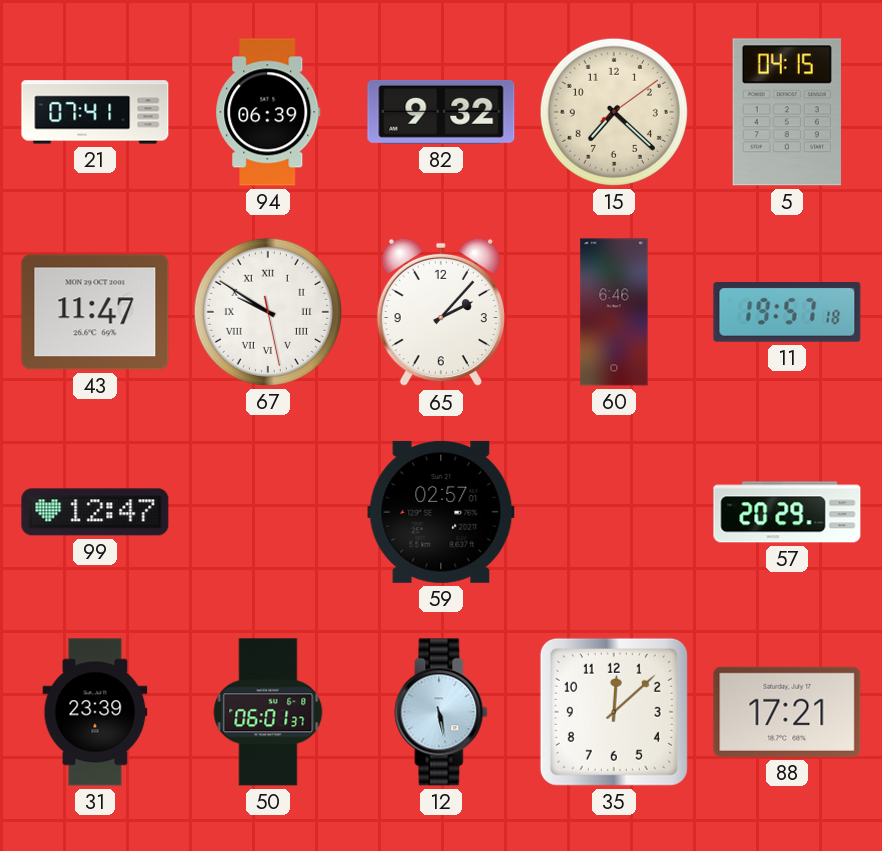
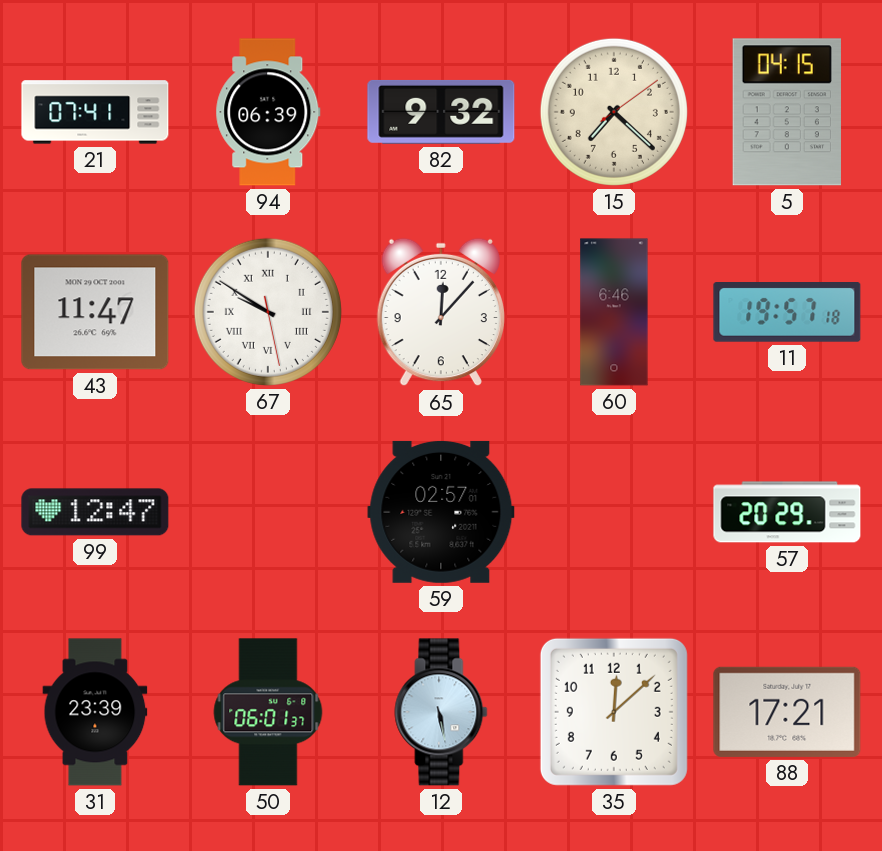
65: 2:07 -> 12:07 (441, 312)
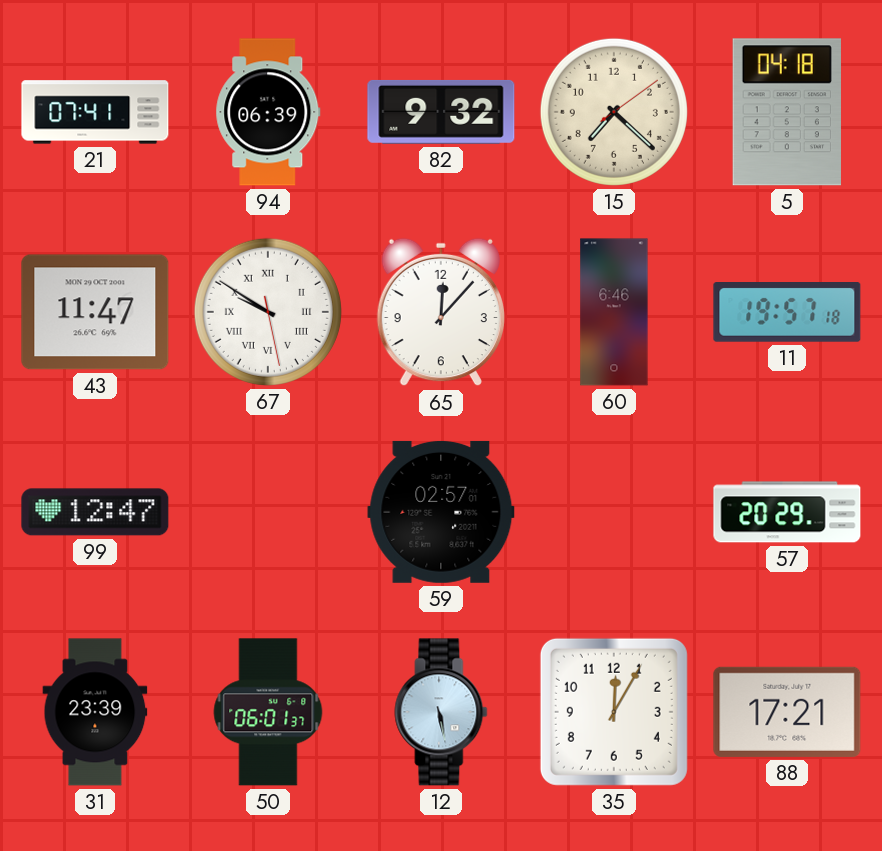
5: 04:15 -> 04:18 (787, 112)
35: 12:08 -> 12:05 (614, 712)
